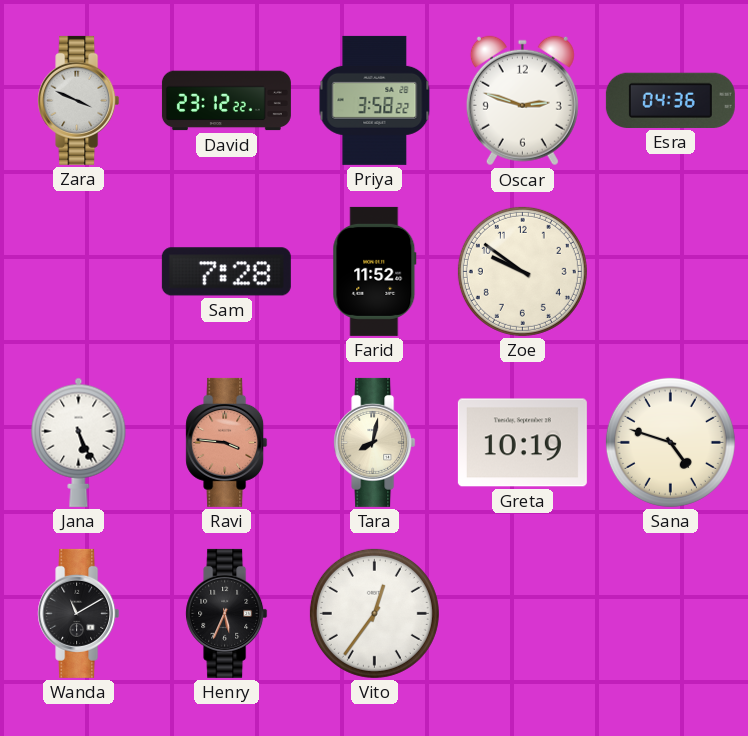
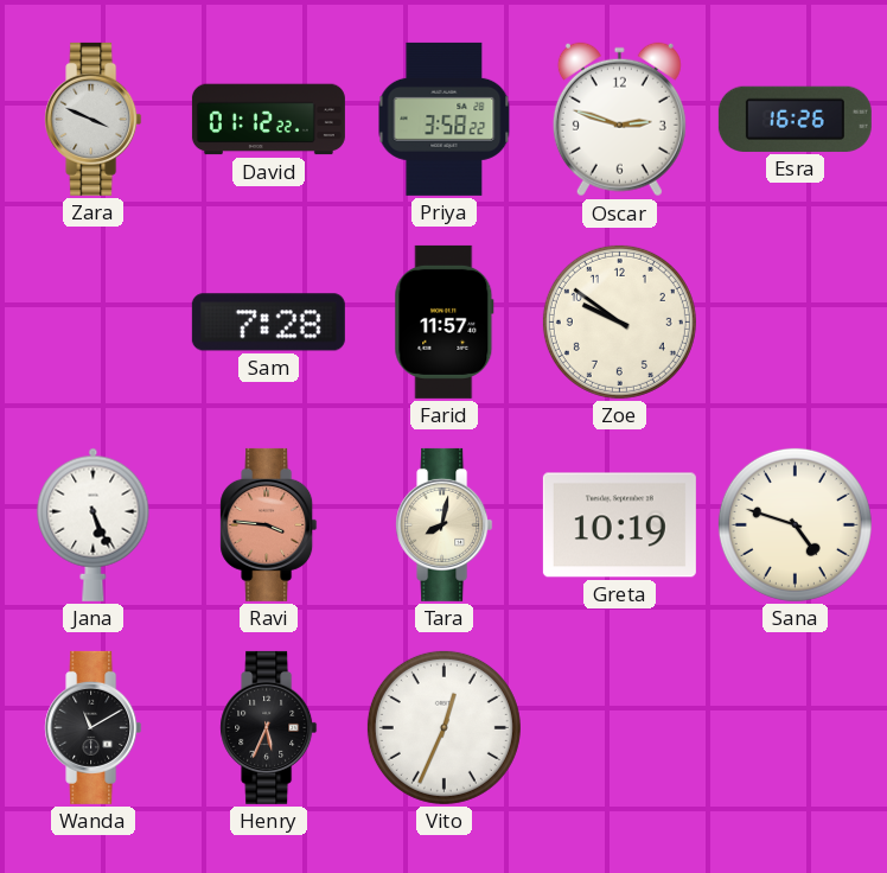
David: 23:12 -> 01:12 (268, 120)
Esra: 04:36 -> 16:26 (795, 119)
Farid: 11:52 -> 11:57 (445, 321)
Vito: 12:36 -> 12:34 (443, 727)
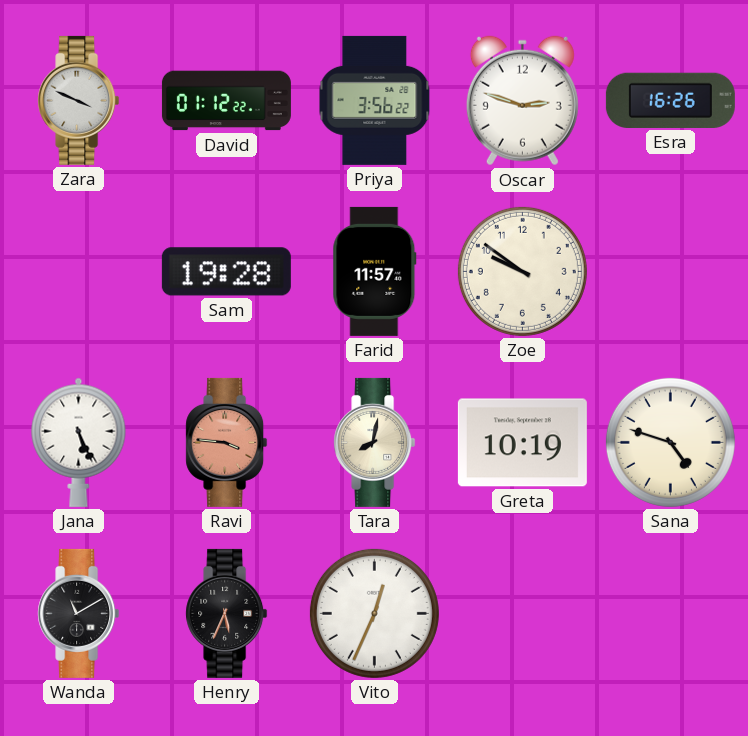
Priya: 3:58 -> 3:56 (375, 100)
Sam: 7:28 -> 19:28 (226, 272)
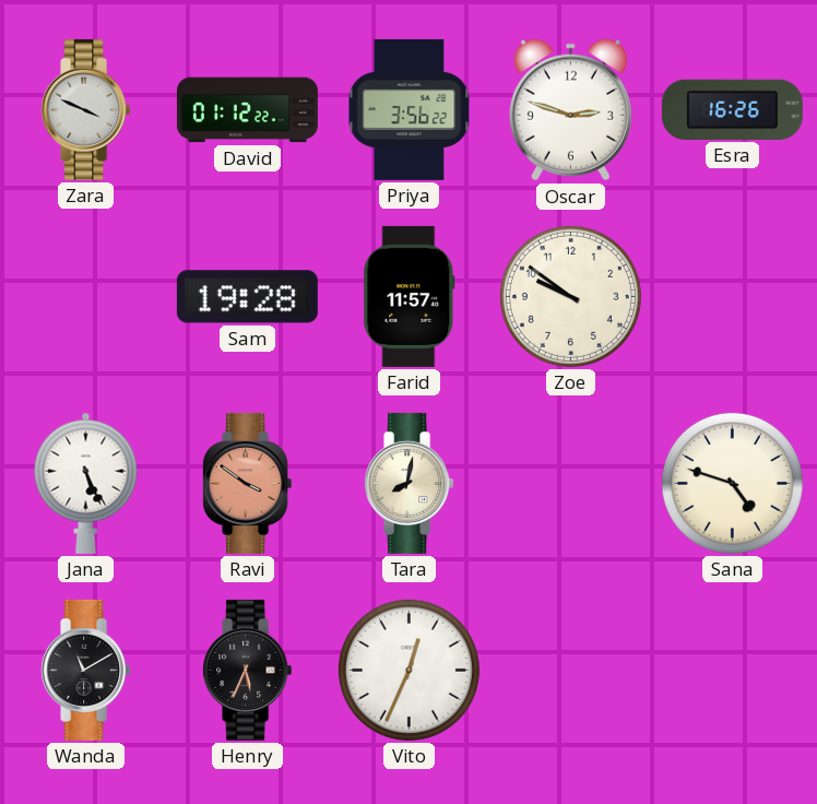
Ravi: 3:46 -> 3:51 (248, 483)
Greta: 10:19 -> none (522, 443)
